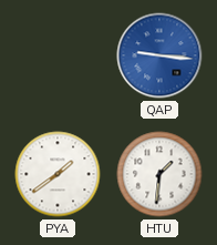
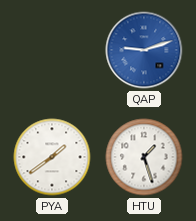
QAP: 9:16 -> 9:12 (144, 50)
HTU: 1:31 -> 1:27 (144, 157)
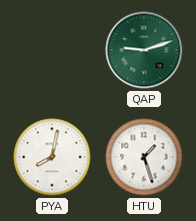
QAP dial: blue -> green (144, 50)
PYA: 1:39 -> 8:02 (52, 157)
